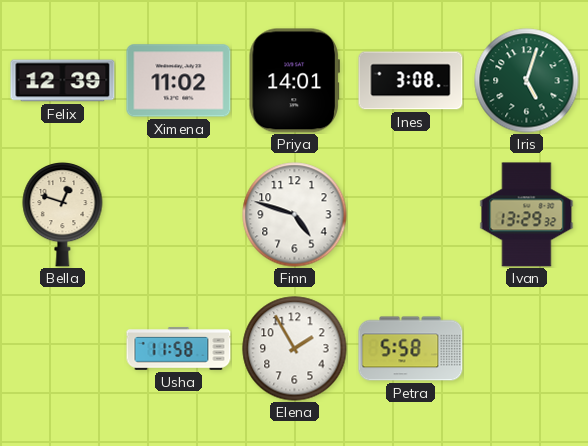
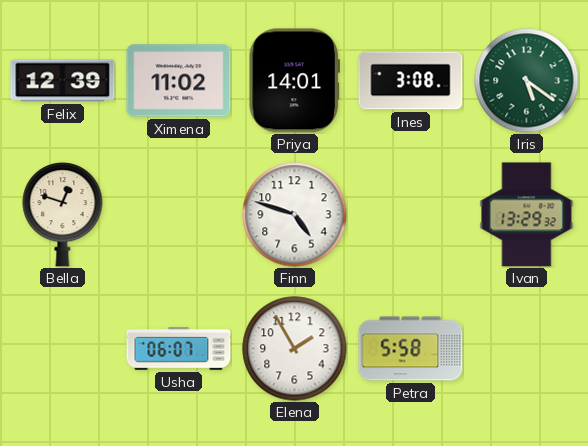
Iris: 5:03 -> 5:21 (527, 81)
Usha: 11:58 -> 06:07 (179, 349)
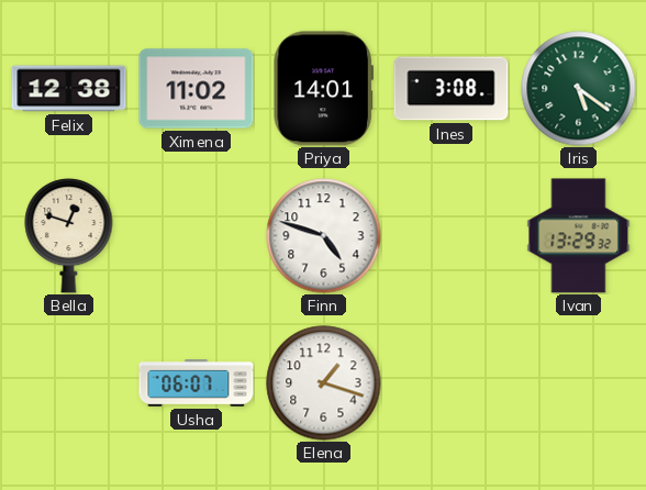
Felix: 12:39 -> 12:38 (69, 89)
Elena: 1:55 -> 1:18 (324, 383)
Petra: 5:58 -> none (411, 349)
